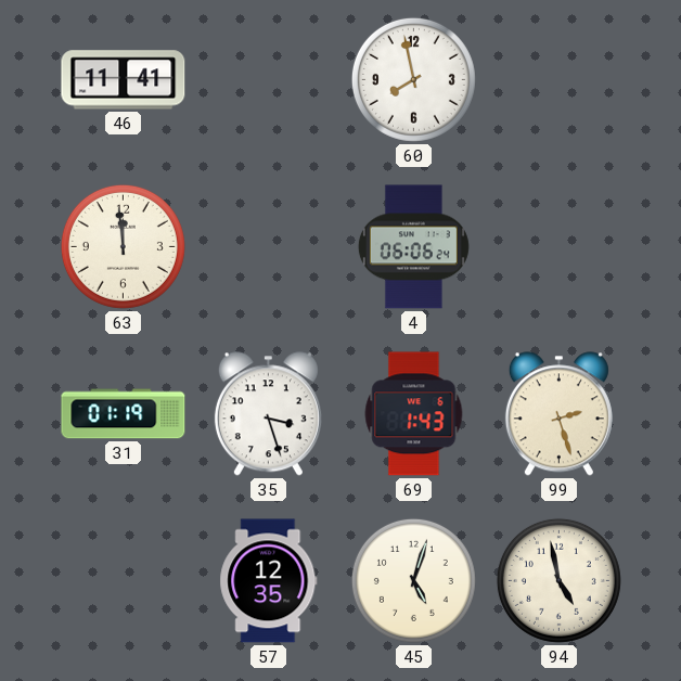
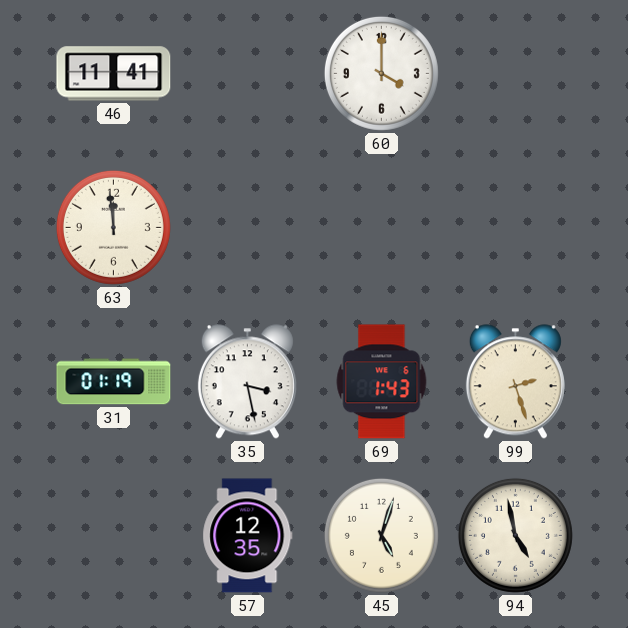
60: 7:58 -> 4:00 (381, 73)
4: 06:06 -> none (413, 247)
35: 3:27 -> 3:28 (247, 382)
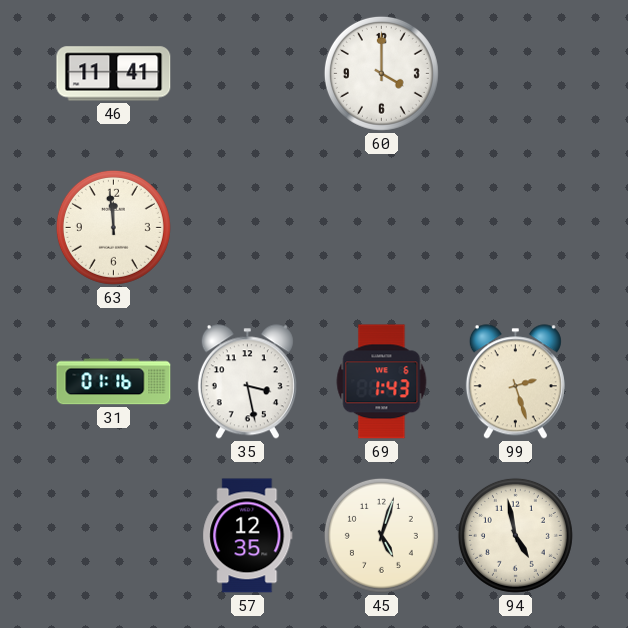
31: 01:19 -> 01:16 (114, 382)
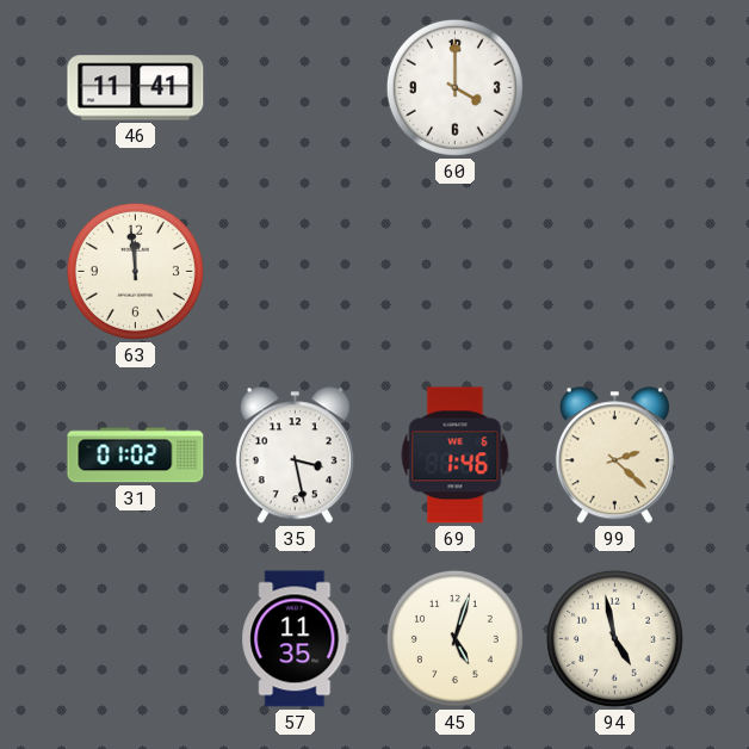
31: 01:16 -> 01:02 (136, 456)
69: 1:43 -> 1:46 (456, 456)
99: 2:27 -> 2:22 (614, 456)
57: 12:35 -> 11:35 (296, 639)
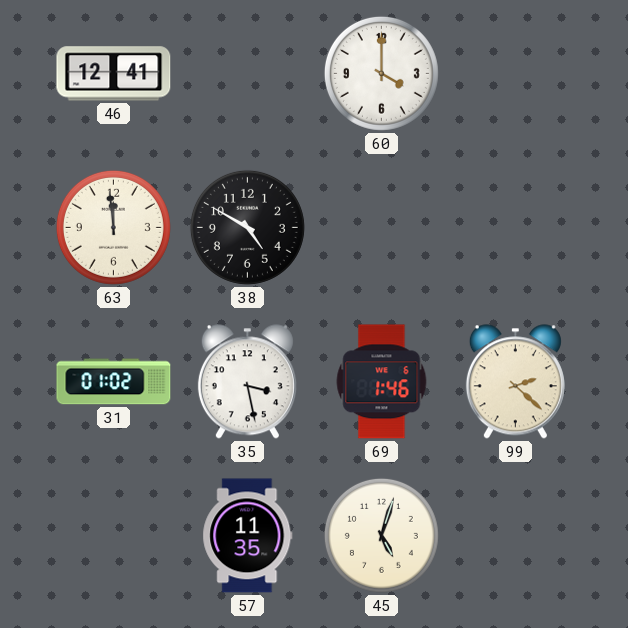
46: 11:41 -> 12:41 (114, 74)
38: none -> 4:50 (247, 227)
94: 4:58 -> none (614, 638)
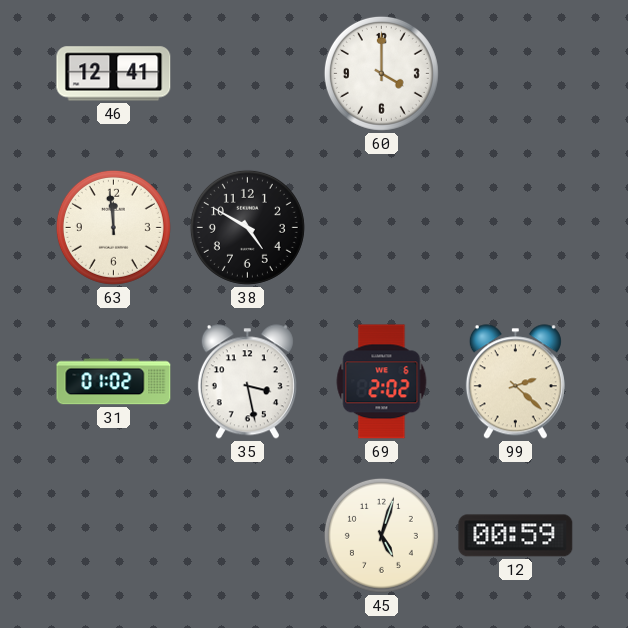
69: 1:46 -> 2:02 (382, 382)
57: 11:35 -> none (248, 536)
12: none -> 00:59 (516, 536)
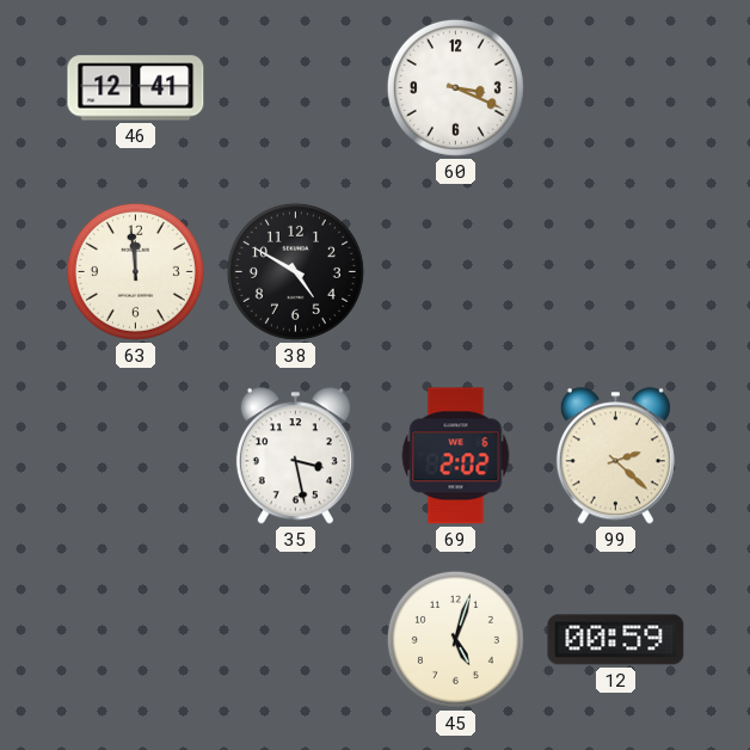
60: 4:00 -> 3:19 (455, 87)
31: 01:02 -> none (114, 382)
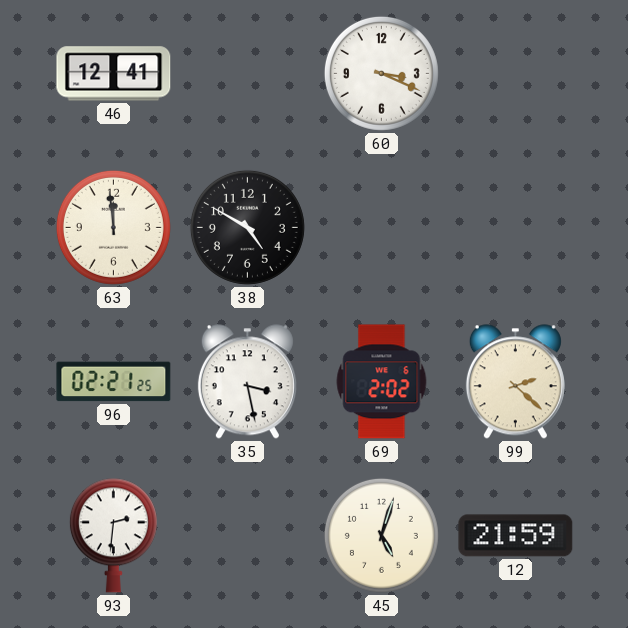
96: none -> 02:21 (114, 382)
93: none -> 2:31 (113, 536)
12: 00:59 -> 21:59 (516, 536)
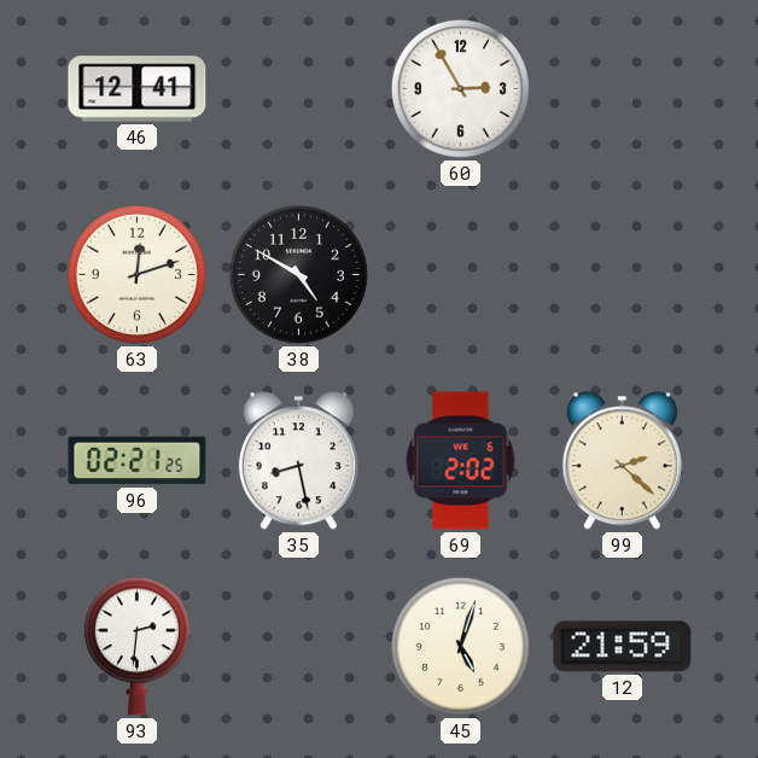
60: 3:19 -> 2:55 (460, 88)
63: 11:59 -> 12:12 (136, 274)
35: 3:28 -> 8:28 (298, 461)
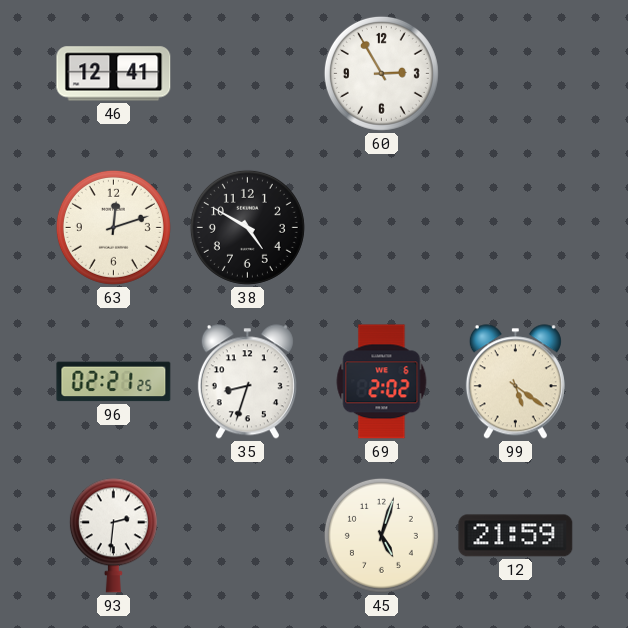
35: 8:28 -> 8:33 (247, 382)
99: 2:22 -> 5:21 (515, 382)
